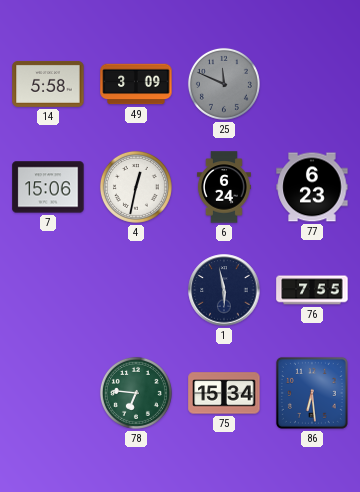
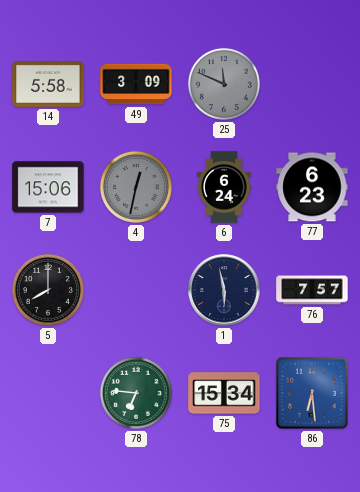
4 dial: white -> grey (136, 187)
5: none -> 8:00 (48, 290)
76: 7:55 -> 7:57 (312, 290)
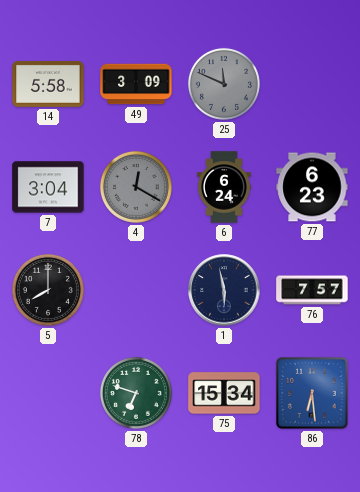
7: 15:06 -> 3:04 (48, 187)
4: 12:32 -> 12:20 (136, 187)
78: 6:46 -> 6:48 (136, 393)
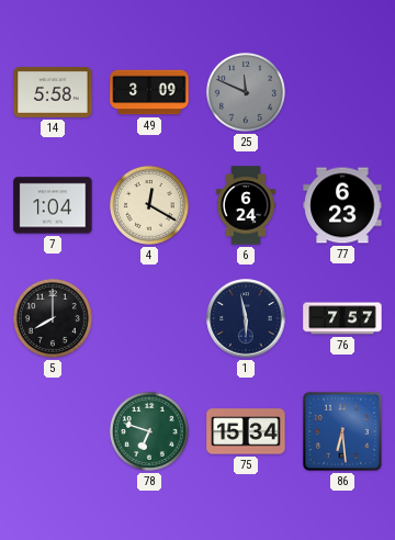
7: 3:04 -> 1:04 (53, 205)
4 dial: grey -> cream (149, 205)
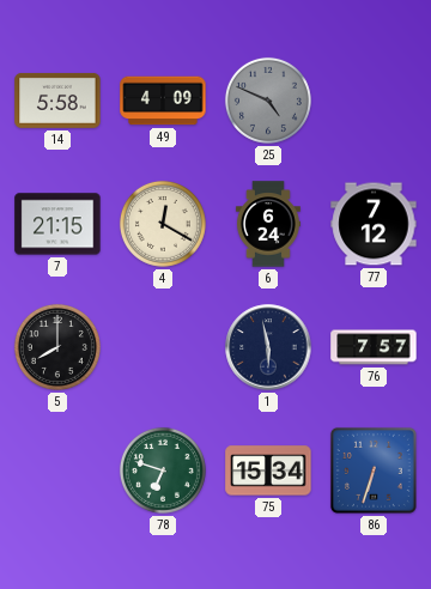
49: 3:09 -> 4:09 (163, 101)
25: 11:49 -> 4:49 (268, 101)
7: 1:04 -> 21:15 (57, 224)
77: 6:23 -> 7:12 (374, 224)
86: 6:29 -> 6:33 (374, 470)
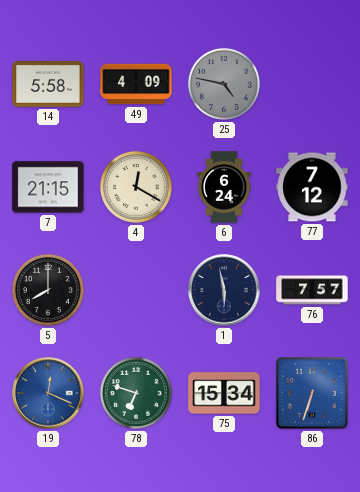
25: 4:49 -> 4:47 (224, 84)
19: none -> 12:19 (48, 393)
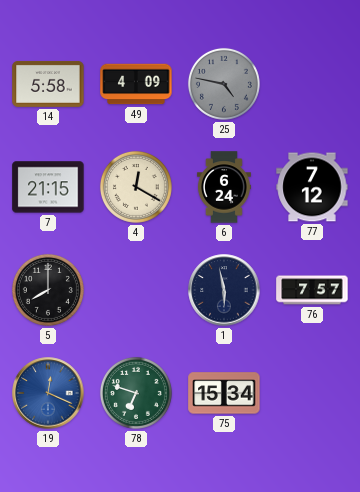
86: 6:33 -> none (312, 393)
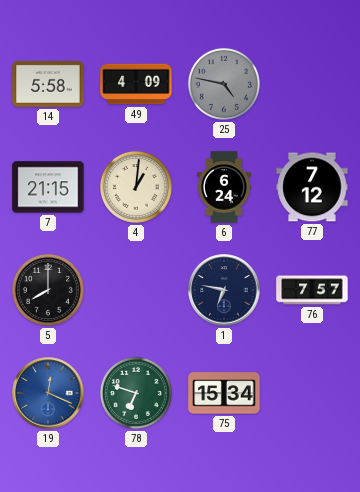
4: 12:20 -> 1:01 (136, 187)
1: 5:58 -> 6:47 (224, 290)
